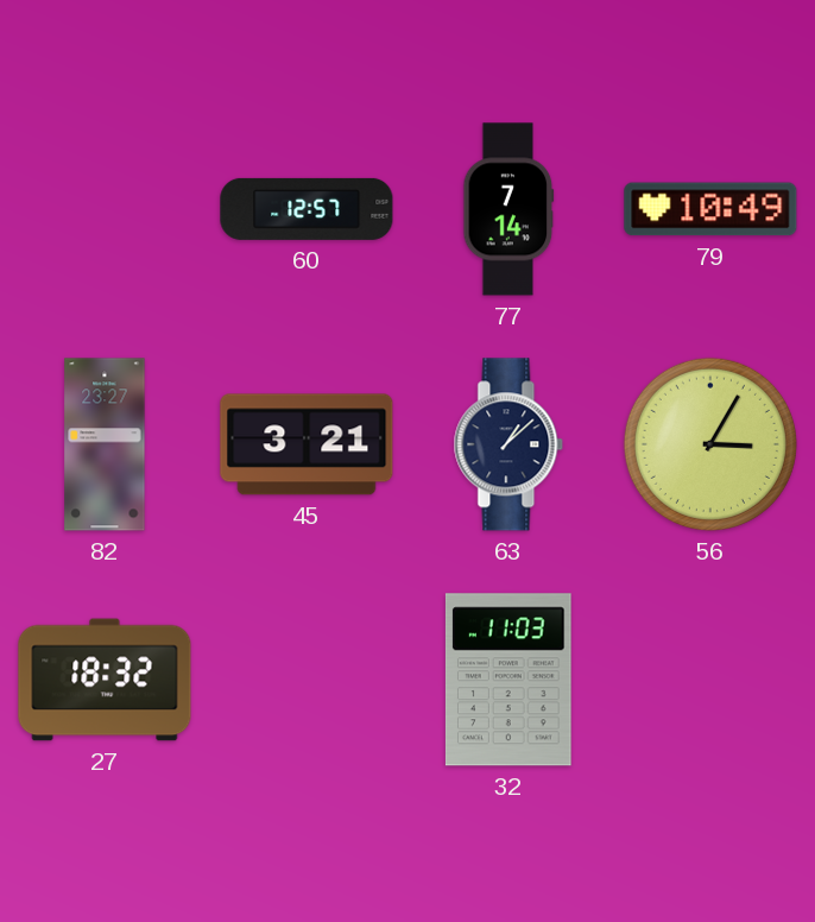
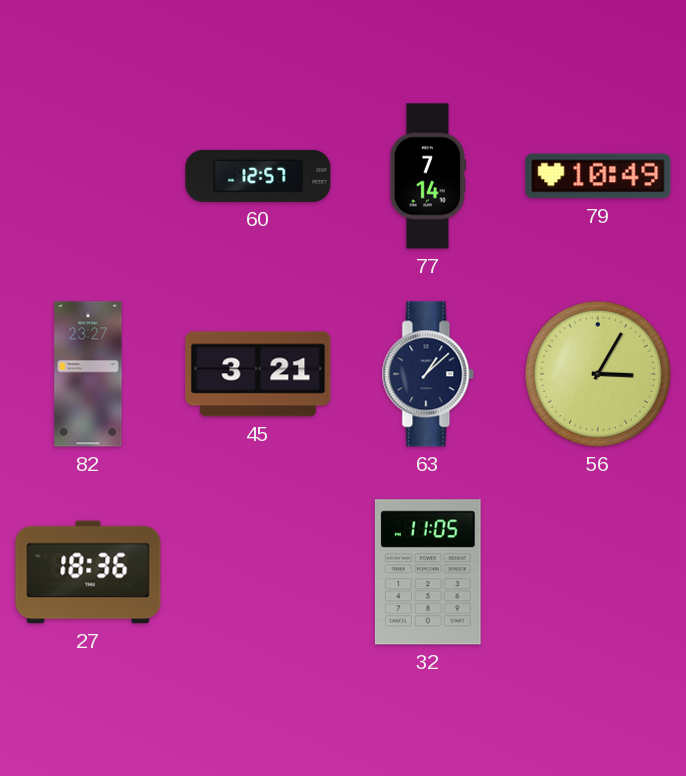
27: 18:32 -> 18:36 (88, 572)
32: 11:03 -> 11:05 (428, 572)
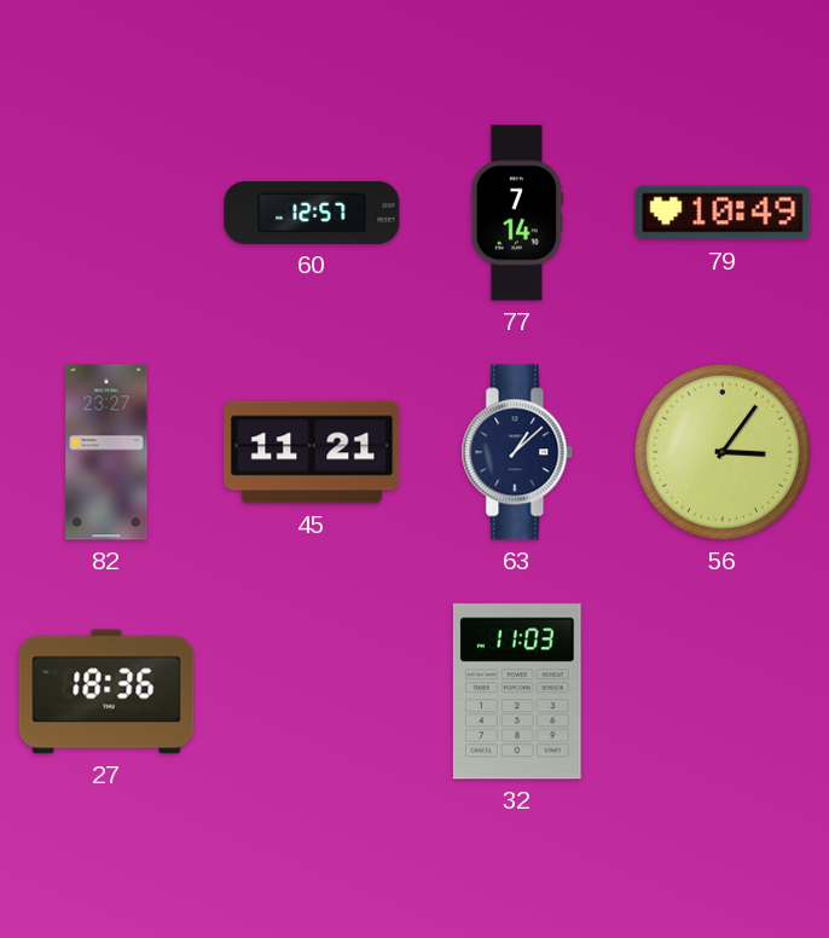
45: 3:21 -> 11:21 (312, 452)
56: 3:05 -> 3:06 (723, 452)
32: 11:05 -> 11:03 (517, 691)
